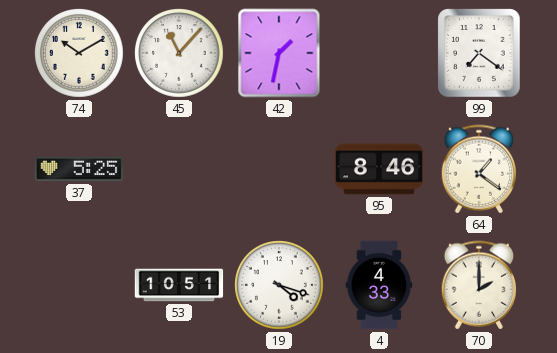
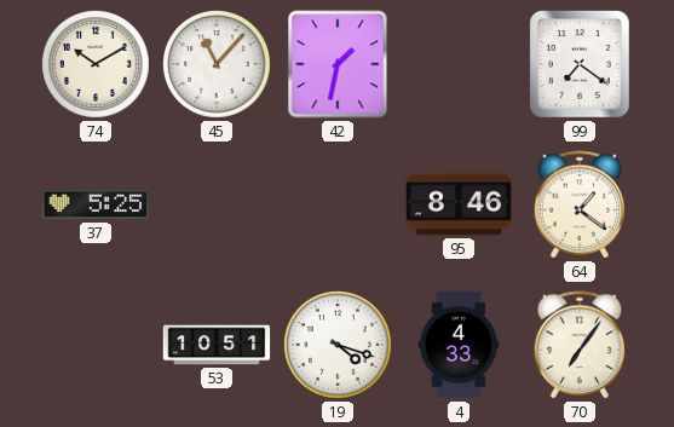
70: 2:00 -> 7:06 (580, 345)
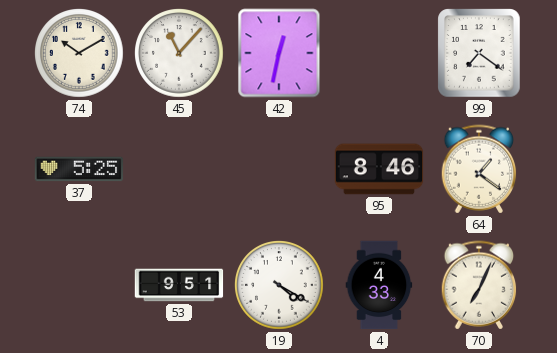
42: 1:32 -> 12:32 (279, 53)
53: 10:51 -> 9:51 (179, 285)
19: 4:18 -> 4:20 (280, 286)
70: 7:06 -> 7:04 (479, 285)
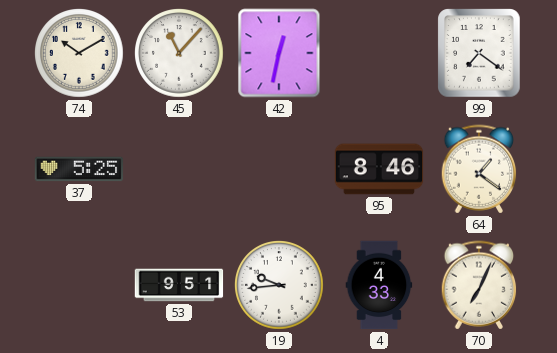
19: 4:20 -> 9:44 (280, 286)
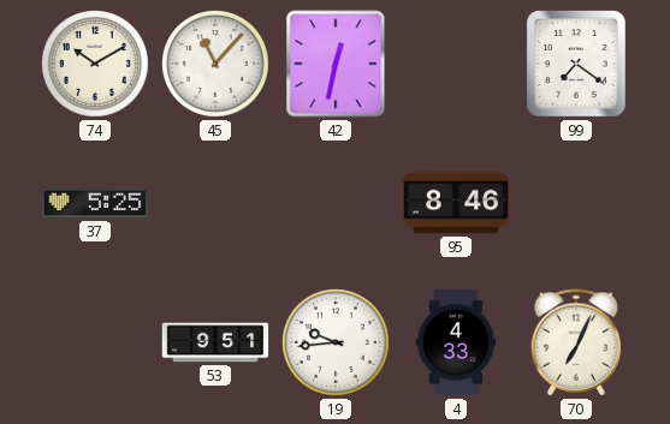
64: 1:21 -> none (479, 169)
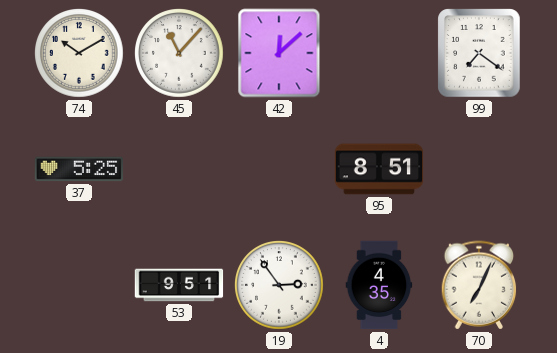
42: 12:32 -> 12:08 (279, 53)
95: 8:46 -> 8:51 (379, 169)
19: 9:44 -> 2:54 (280, 286)
4: 4:33 -> 4:35 (379, 285)
